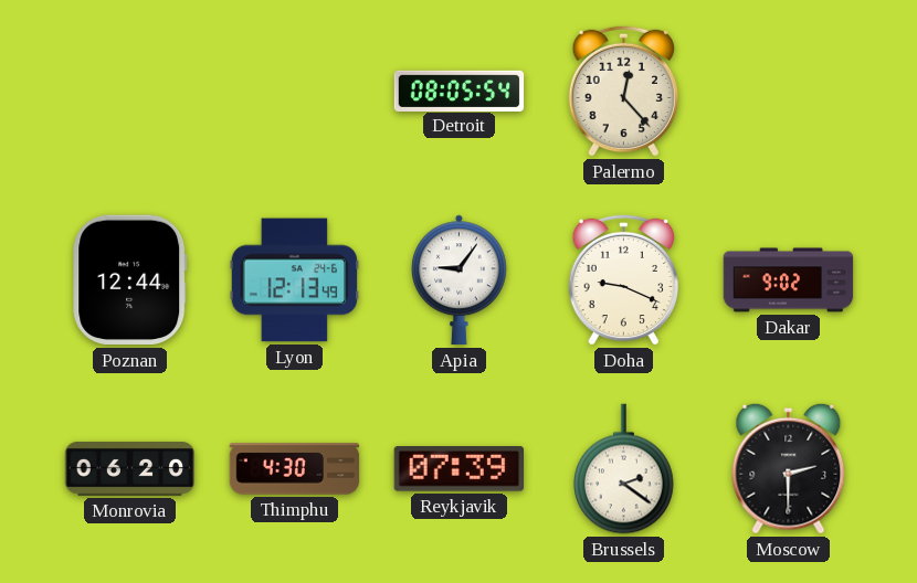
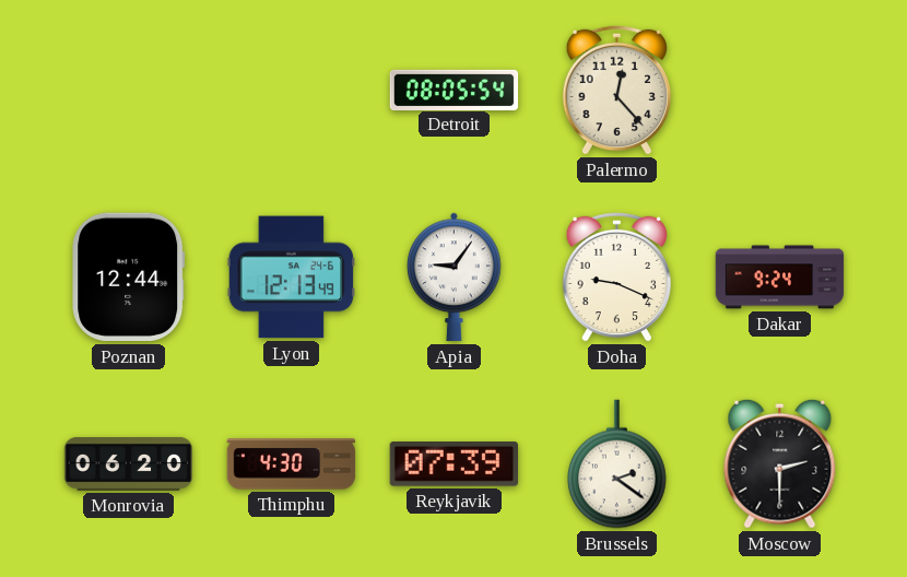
Dakar: 9:02 -> 9:24 (780, 278)
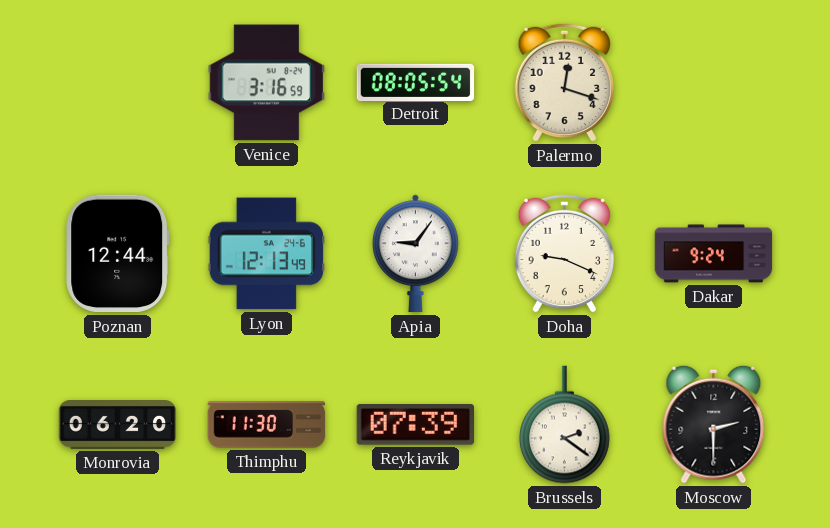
Venice: none -> 3:16 (267, 83)
Palermo: 12:23 -> 12:18 (564, 82)
Thimphu: 4:30 -> 11:30 (267, 425)
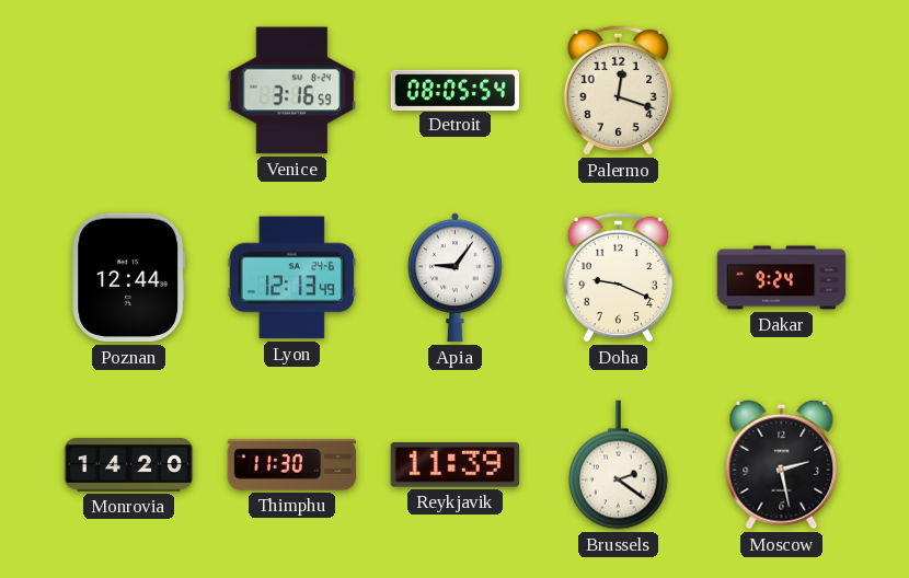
Monrovia: 06:20 -> 14:20 (129, 465)
Reykjavik: 07:39 -> 11:39 (454, 465)
Moscow: 2:30 -> 2:28 (782, 464)
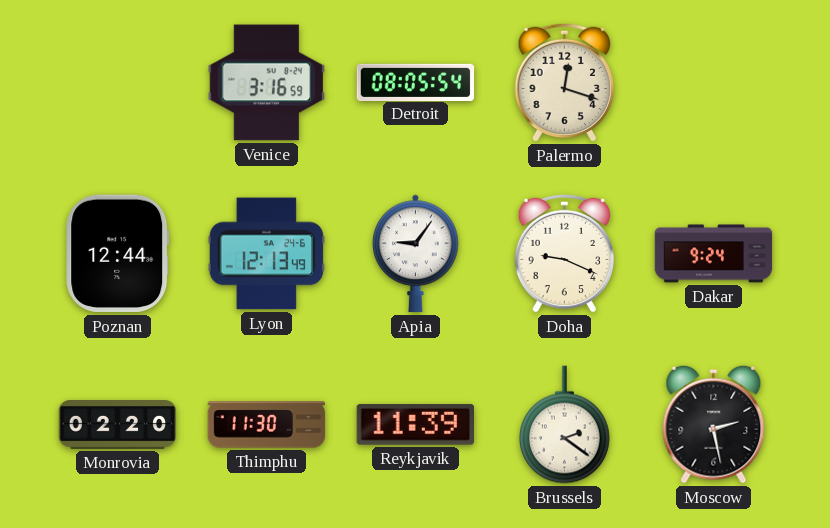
Monrovia: 14:20 -> 02:20 (118, 425)
